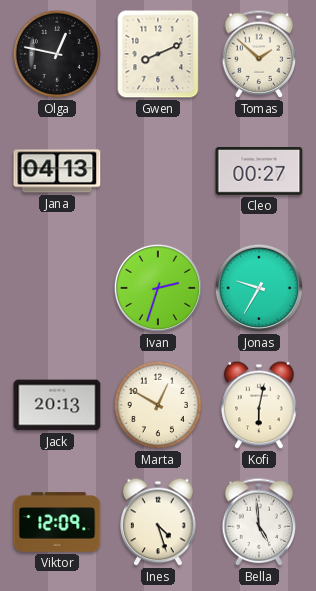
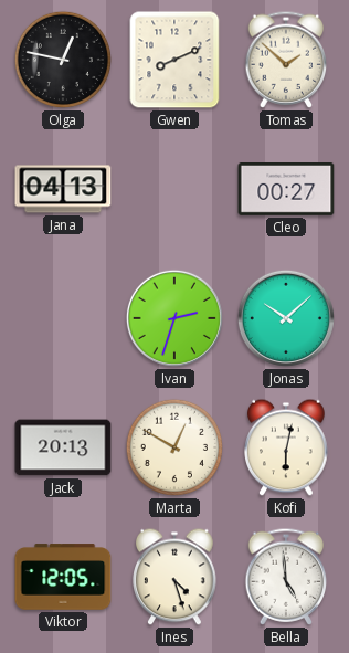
Jonas: 9:35 -> 10:08 (286, 318)
Viktor: 12:09 -> 12:05 (63, 577)
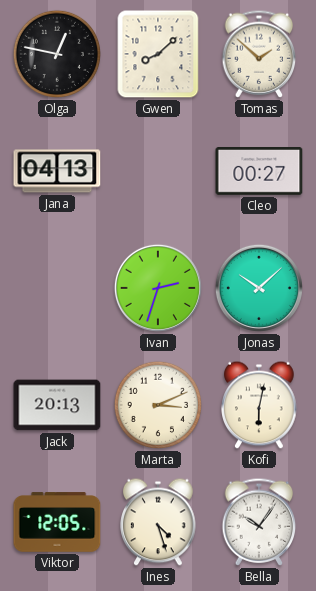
Gwen: 8:11 -> 8:08 (158, 54)
Marta: 12:50 -> 3:11 (158, 405)
Bella: 4:59 -> 10:06 (259, 522)
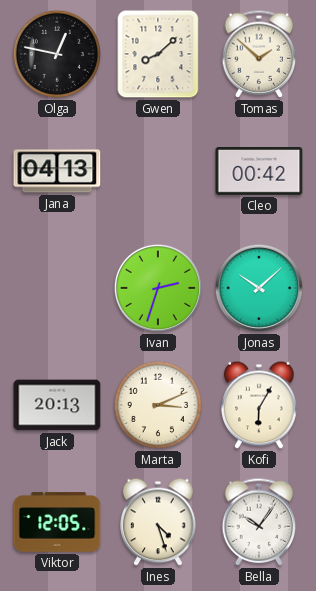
Cleo: 00:27 -> 00:42 (259, 172)
Kofi: 6:02 -> 6:05 (259, 405)
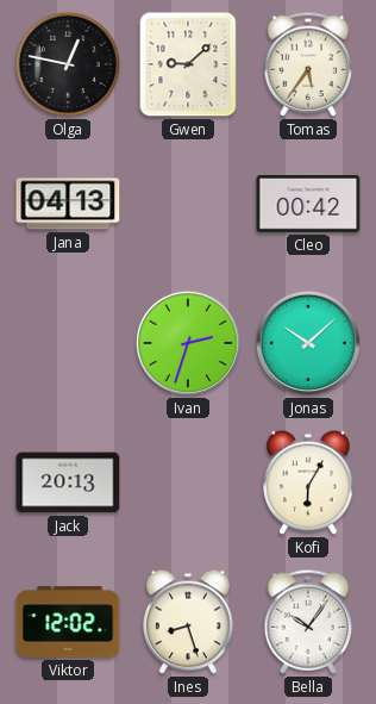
Gwen: 8:08 -> 9:08 (188, 64)
Tomas: 1:52 -> 5:36 (308, 64)
Marta: 3:11 -> none (158, 405)
Viktor: 12:05 -> 12:02 (68, 622)
Ines: 4:27 -> 8:27 (188, 622)
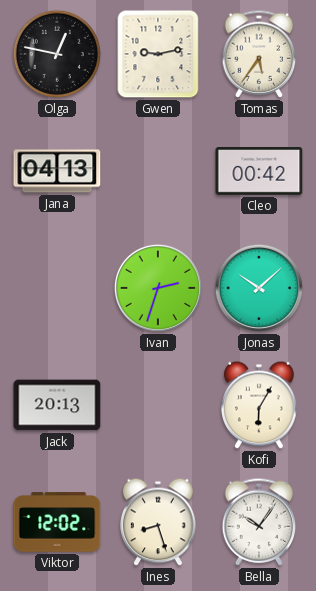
Gwen: 9:08 -> 9:13 (158, 54)
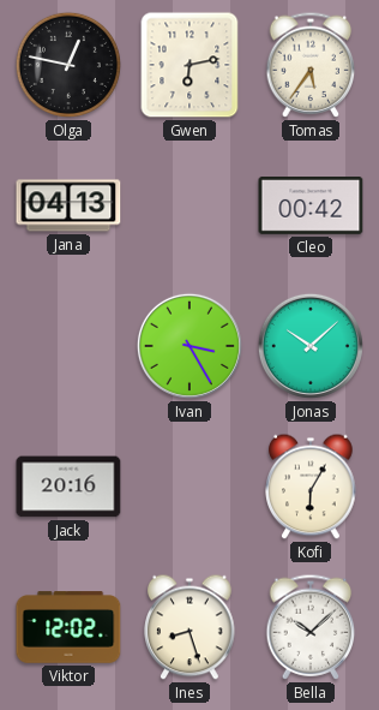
Gwen: 9:13 -> 6:13 (189, 65)
Ivan: 2:33 -> 3:25 (189, 346)
Jack: 20:13 -> 20:16 (68, 487)
Bella: 10:06 -> 10:08 (311, 627)
